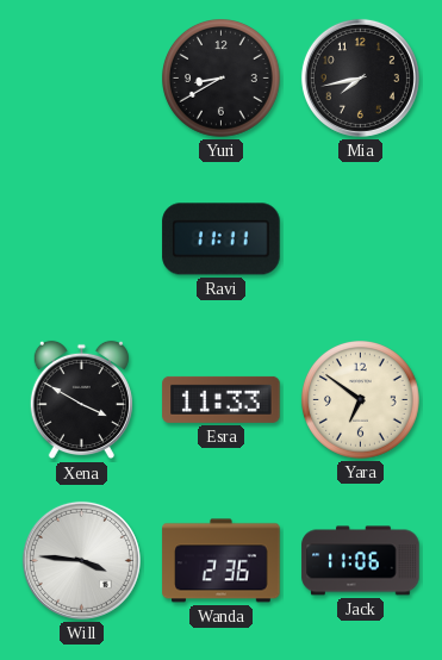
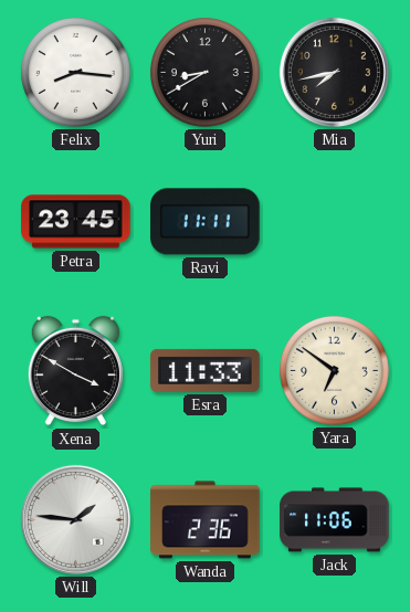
Felix: none -> 8:16 (76, 73)
Petra: none -> 23:45 (76, 222)
Will: 3:46 -> 1:46 (75, 519)
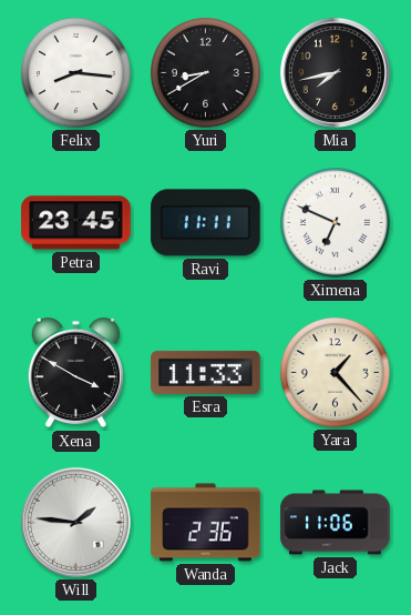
Ximena: none -> 6:49 (336, 223)
Yara: 6:51 -> 1:23 (336, 373)
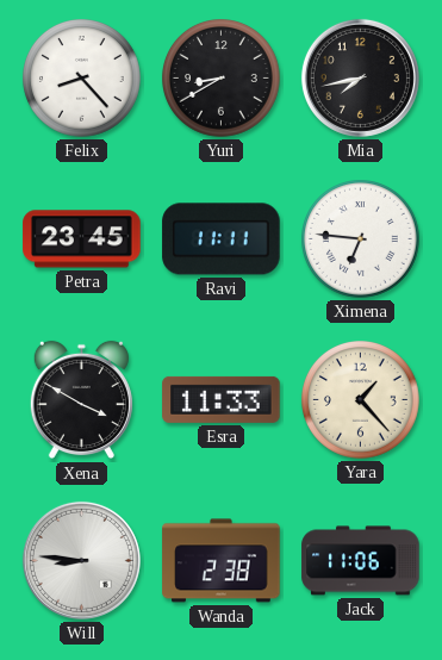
Felix: 8:16 -> 8:23 (82, 79)
Ximena: 6:49 -> 6:46 (361, 239)
Will: 1:46 -> 8:46 (81, 560)
Wanda: 2:36 -> 2:38 (222, 561)
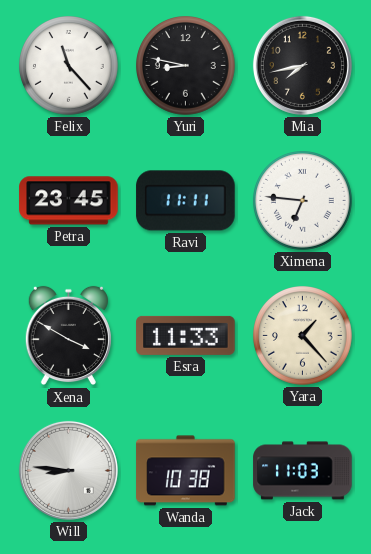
Felix: 8:23 -> 11:23 (69, 66)
Yuri: 8:40 -> 8:47 (186, 66)
Wanda: 2:38 -> 10:38 (186, 471)
Jack: 11:06 -> 11:03 (303, 471)
